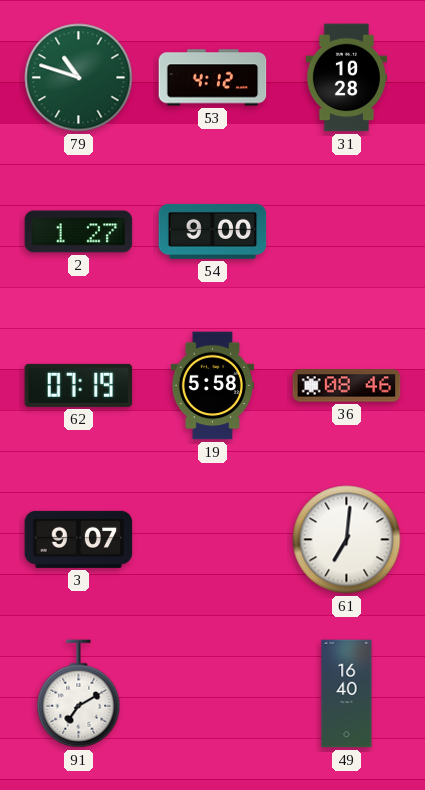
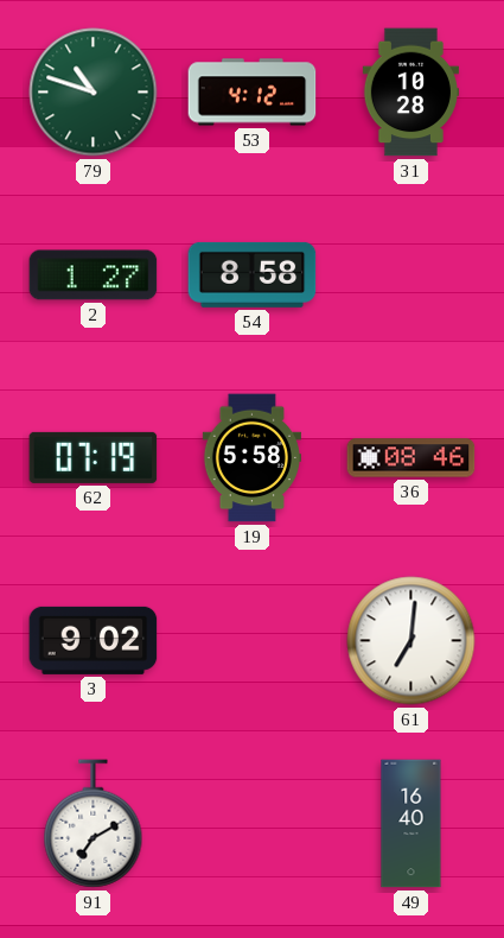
54: 9:00 -> 8:58 (253, 274)
3: 9:07 -> 9:02 (94, 640)
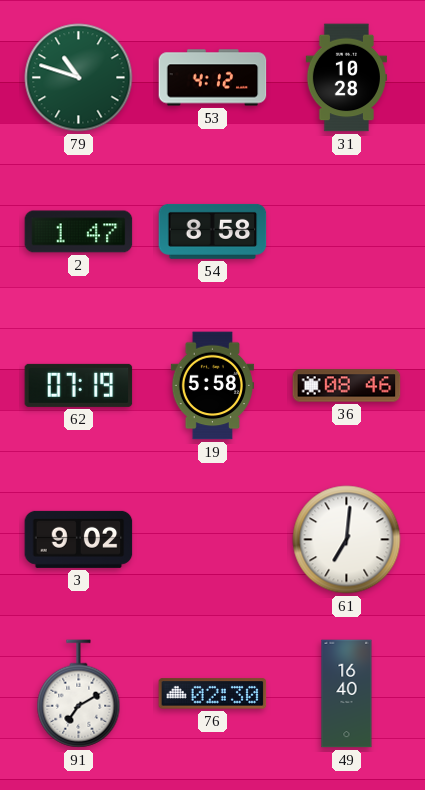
2: 1:27 -> 1:47 (79, 232)
76: none -> 02:30 (213, 694)
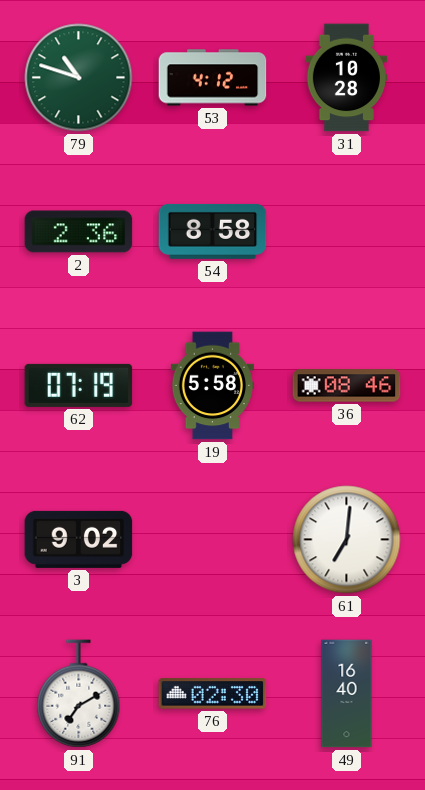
2: 1:47 -> 2:36 (79, 232)
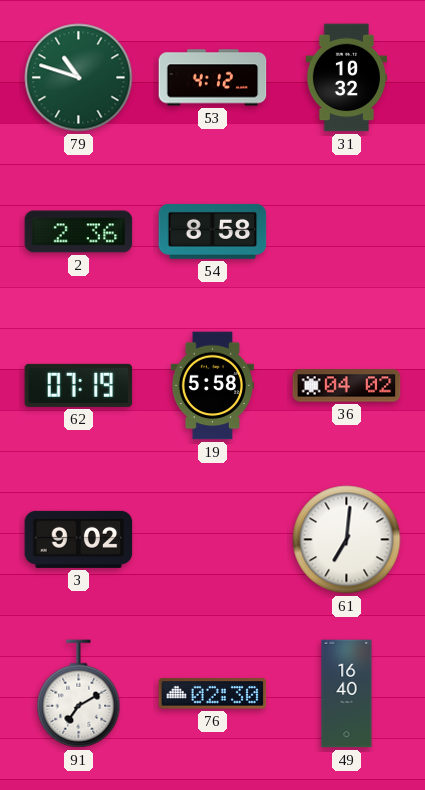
31: 10:28 -> 10:32 (346, 78)
36: 08:46 -> 04:02 (347, 386)
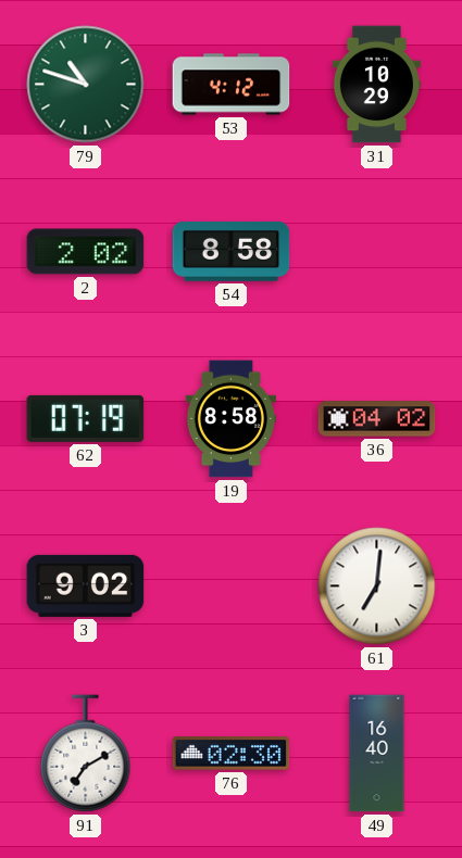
31: 10:32 -> 10:29 (376, 85)
2: 2:36 -> 2:02 (86, 252)
19: 5:58 -> 8:58 (230, 419)
